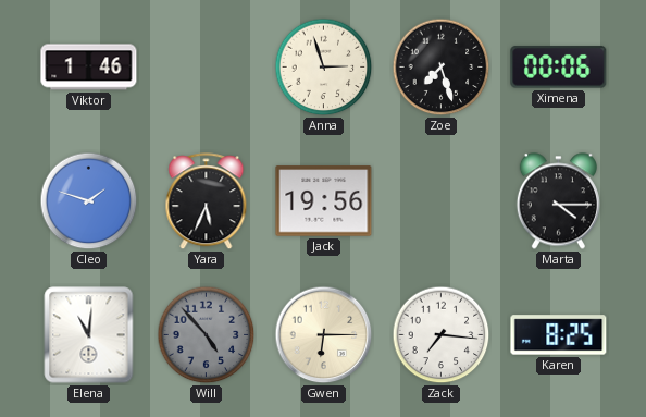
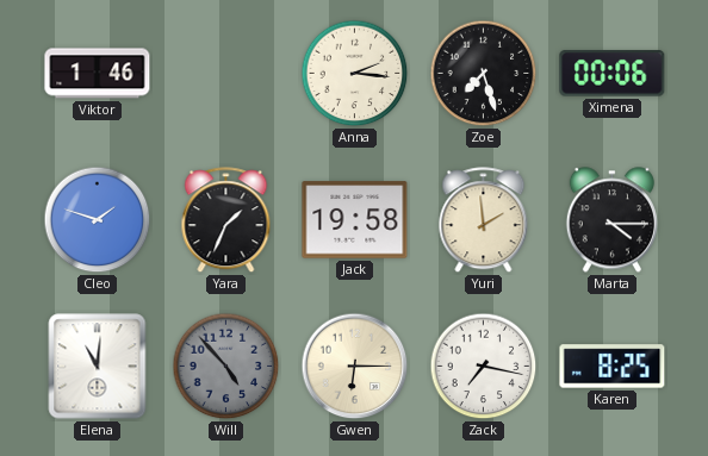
Anna: 2:57 -> 2:16 (355, 74)
Yara: 5:34 -> 1:34 (226, 220)
Jack: 19:56 -> 19:58 (355, 220)
Yuri: none -> 1:59 (484, 220)
Zack: 7:16 -> 7:17 (484, 367)
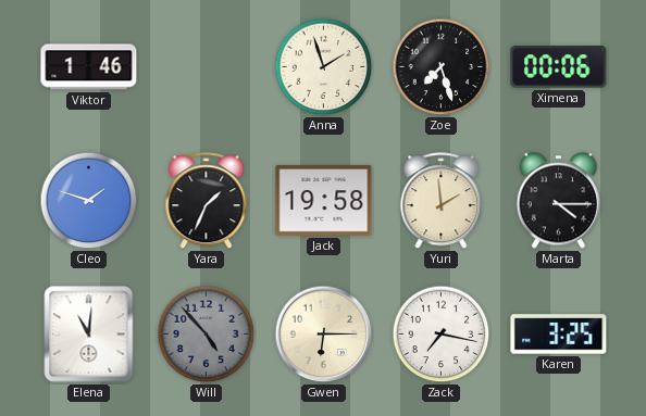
Anna: 2:16 -> 1:57 (324, 67)
Karen: 8:25 -> 3:25 (559, 335)
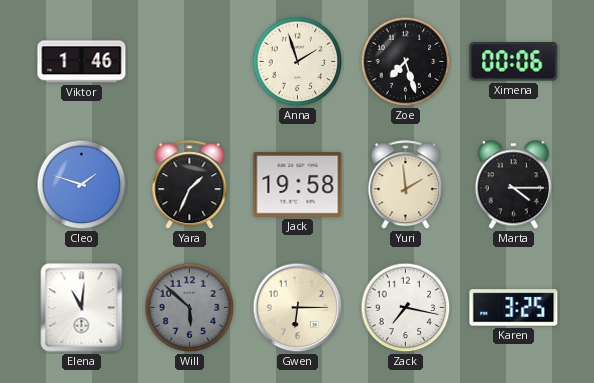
Will: 4:53 -> 5:52 (190, 308)
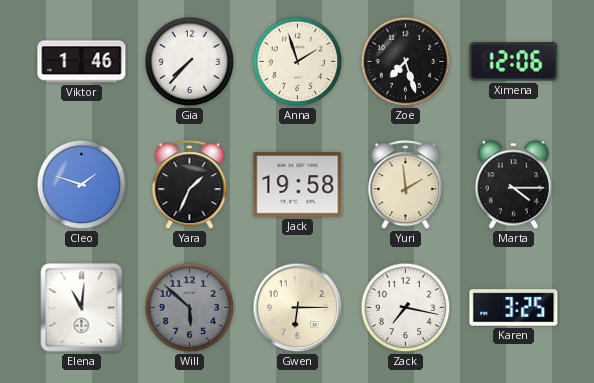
Gia: none -> 7:37 (190, 62)
Ximena: 00:06 -> 12:06 (514, 62)
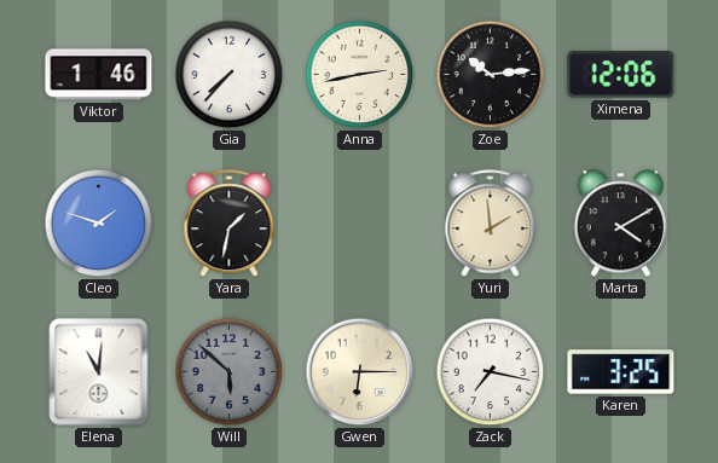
Anna: 1:57 -> 2:43 (360, 75)
Zoe: 7:27 -> 10:14 (491, 75)
Yara: 1:34 -> 1:32 (230, 224)
Jack: 19:58 -> none (298, 185)
Marta: 4:15 -> 4:10 (620, 224)
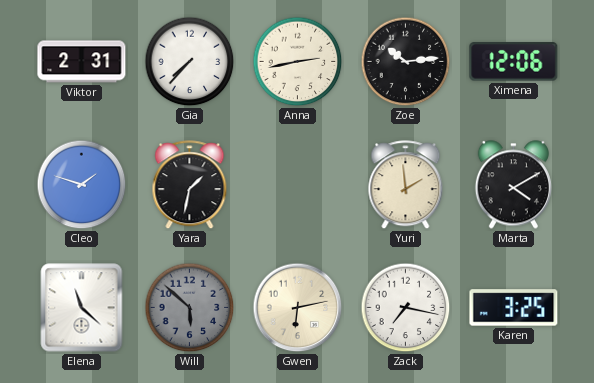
Viktor: 1:46 -> 2:31 (82, 62)
Elena: 11:01 -> 11:22 (82, 308)
Gwen: 6:15 -> 6:13 (298, 308)
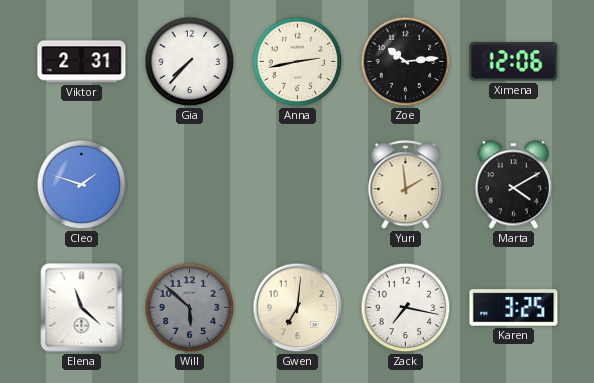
Yara: 1:32 -> none (190, 185)
Gwen: 6:13 -> 7:01 (298, 308)
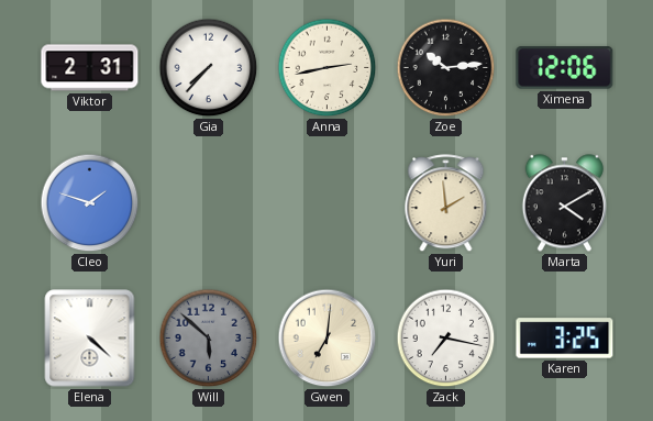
Elena: 11:22 -> 4:22 (90, 339)
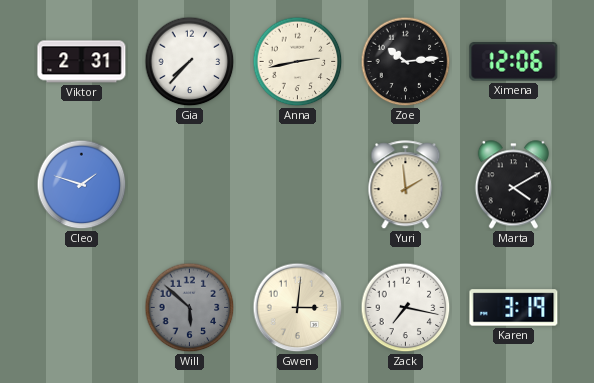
Elena: 4:22 -> none (90, 339)
Gwen: 7:01 -> 3:01 (298, 308)
Karen: 3:25 -> 3:19 (514, 308)
